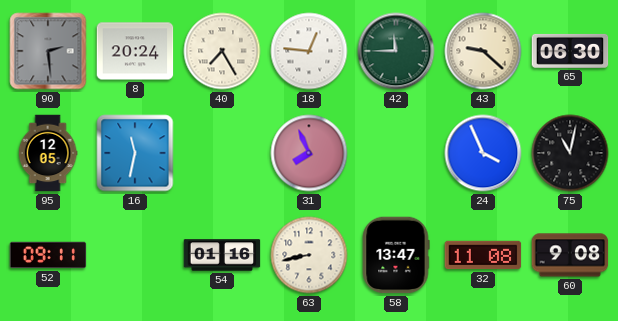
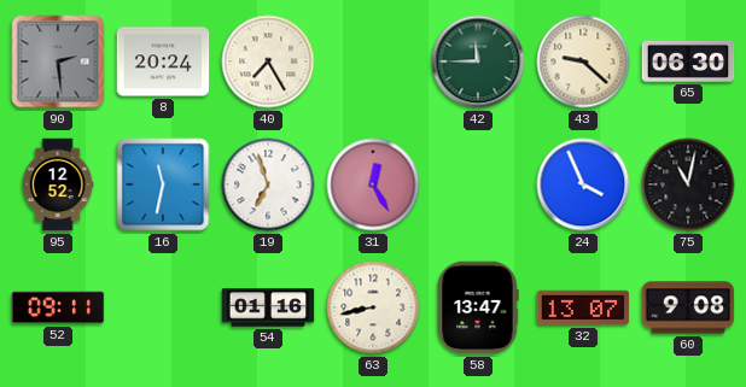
18: 12:46 -> none (309, 51)
95: 12:05 -> 12:52 (58, 184)
19: none -> 6:57 (268, 184)
31: 7:56 -> 12:25 (373, 184)
32: 11:08 -> 13:07 (583, 307)
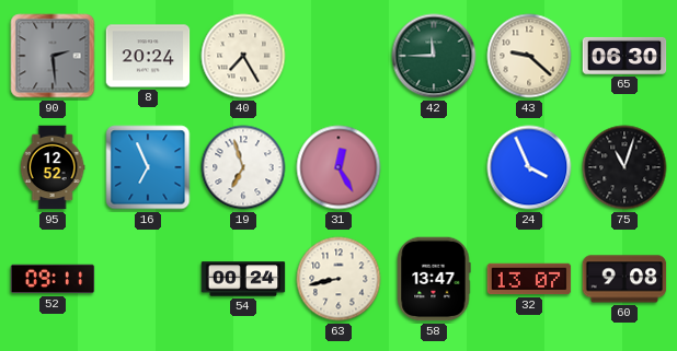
16: 11:32 -> 6:56 (148, 167)
75: 11:02 -> 11:03 (624, 167)
54: 01:16 -> 00:24 (243, 279)
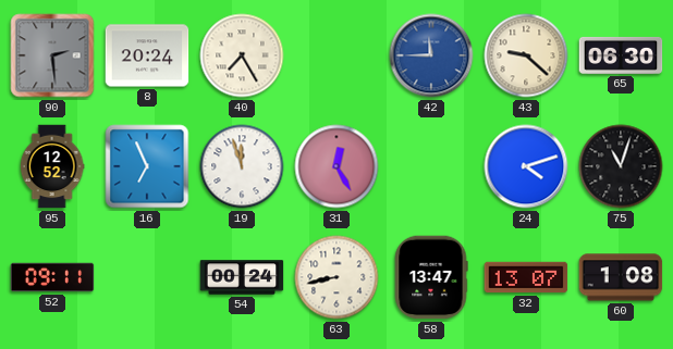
42 dial: green -> blue (431, 55)
19: 6:57 -> 11:57 (242, 166)
24: 3:56 -> 4:12 (526, 166)
60: 9:08 -> 1:08 (621, 277)
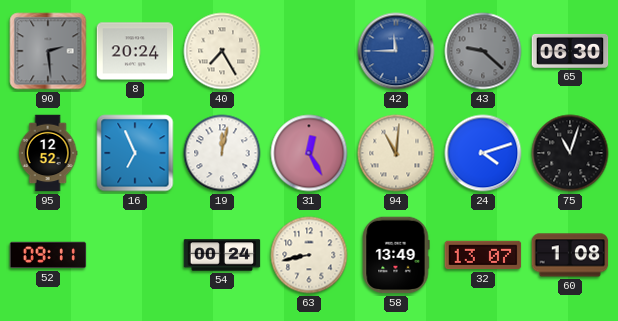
43 dial: cream -> grey (483, 51)
19: 11:57 -> 12:02 (222, 153)
94: none -> 11:01 (396, 153)
58: 13:47 -> 13:49 (396, 255)
